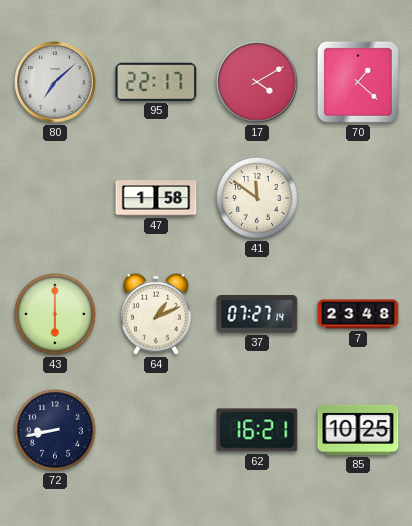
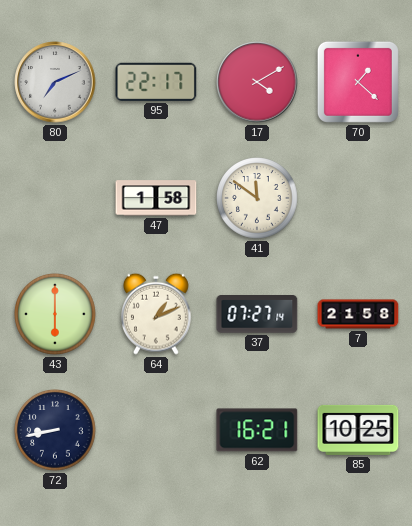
80: 7:08 -> 7:11 (55, 82)
7: 23:48 -> 21:58 (358, 314)
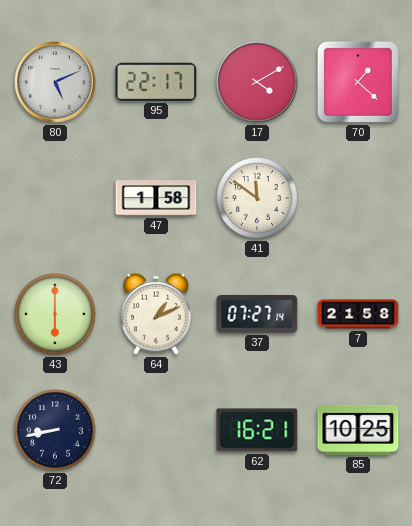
80: 7:11 -> 5:11 (55, 82)
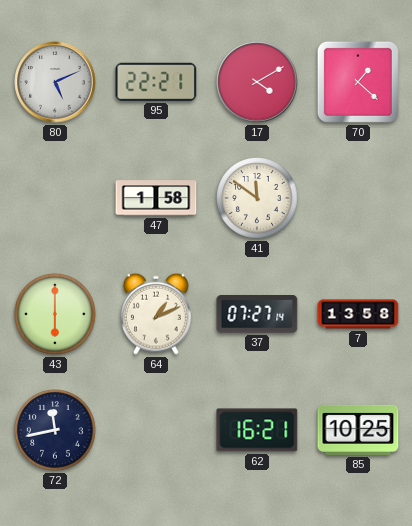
95: 22:17 -> 22:21 (156, 82)
7: 21:58 -> 13:58 (358, 314)
72: 8:43 -> 11:43 (55, 430)
